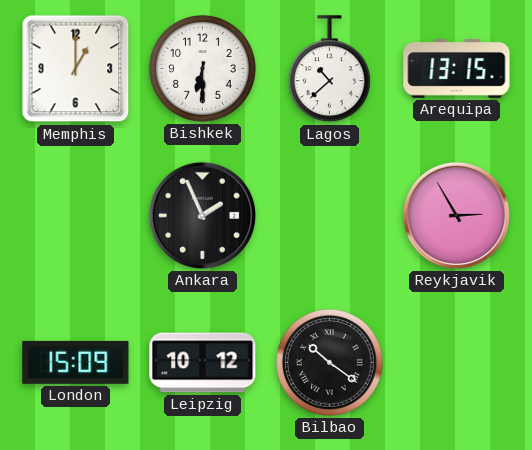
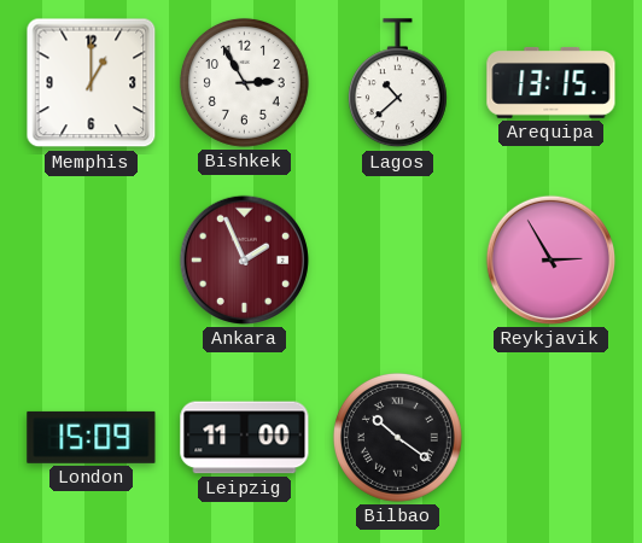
Bishkek: 6:30 -> 2:55 (244, 82)
Ankara dial: black -> burgundy (244, 259)
Leipzig: 10:12 -> 11:00 (245, 438)
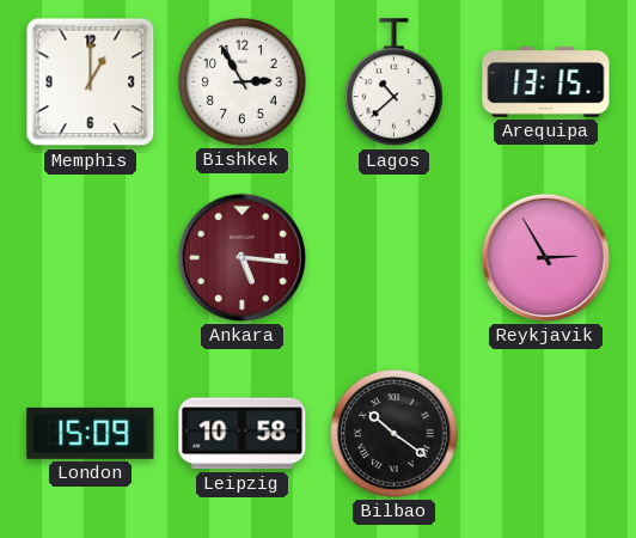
Ankara: 1:56 -> 5:16 (241, 257)
Leipzig: 11:00 -> 10:58 (243, 434)
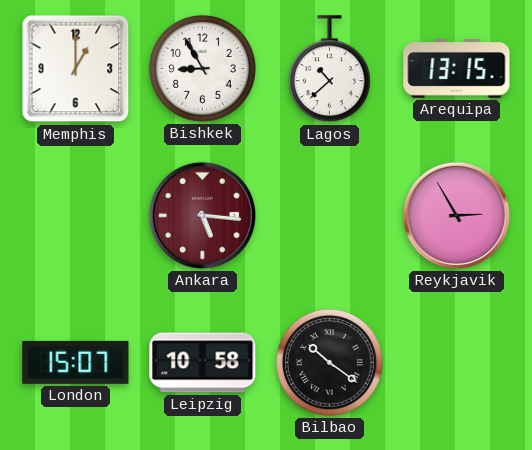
Bishkek: 2:55 -> 8:55 (202, 68)
London: 15:09 -> 15:07 (76, 362)
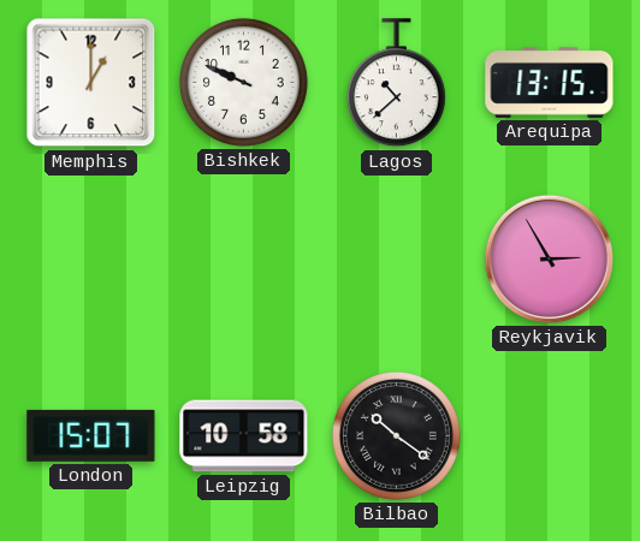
Bishkek: 8:55 -> 9:49 (243, 82)
Ankara: 5:16 -> none (202, 215)
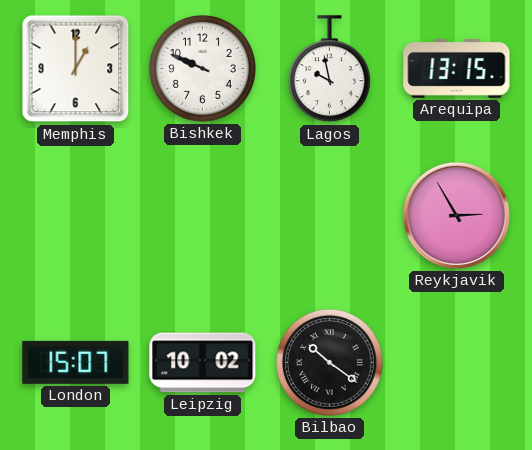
Lagos: 10:38 -> 9:58 (329, 69)
Leipzig: 10:58 -> 10:02 (203, 363)
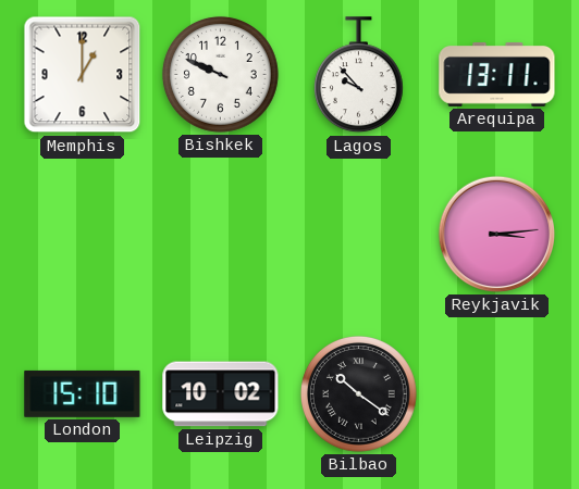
Lagos: 9:58 -> 9:53 (358, 75)
Arequipa: 13:15 -> 13:11 (497, 74)
Reykjavik: 2:55 -> 3:14 (496, 234)
London: 15:07 -> 15:10 (83, 393)
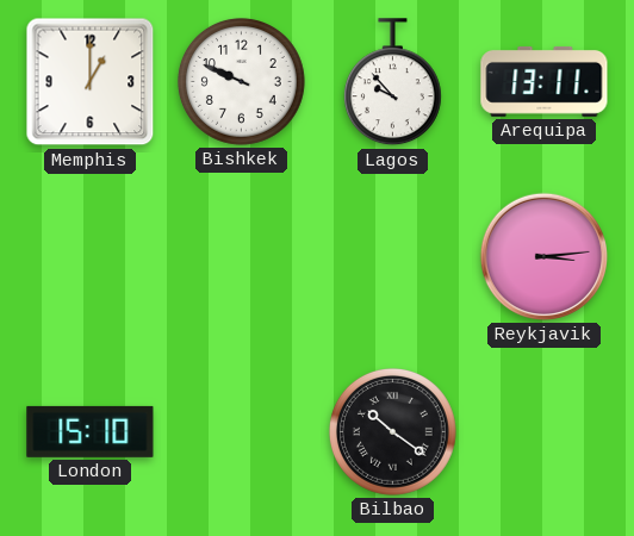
Leipzig: 10:02 -> none (221, 394)
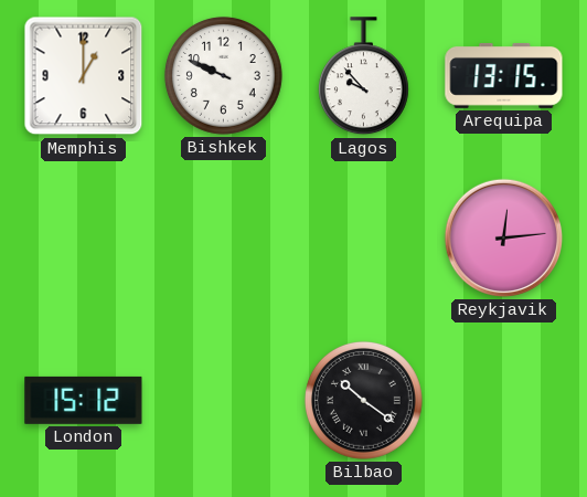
Arequipa: 13:11 -> 13:15 (504, 75)
Reykjavik: 3:14 -> 12:14 (503, 237)
London: 15:10 -> 15:12 (84, 400)
